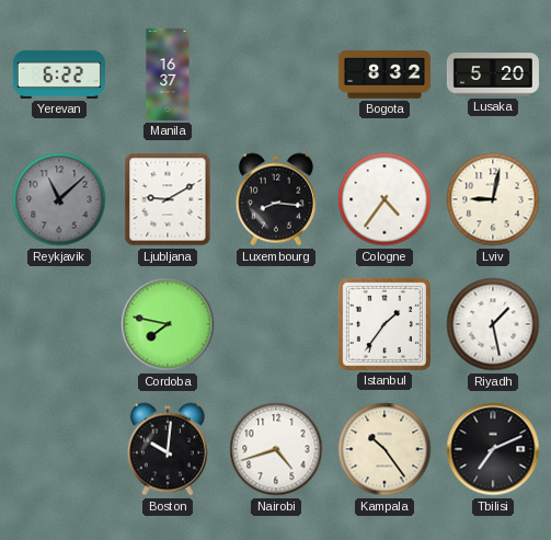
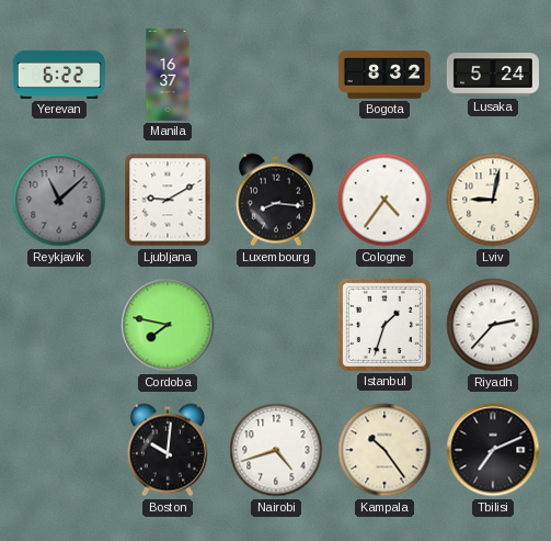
Lusaka: 5:20 -> 5:24 (493, 75)
Istanbul: 1:36 -> 1:33 (384, 325)
Riyadh: 1:28 -> 2:37 (493, 325)
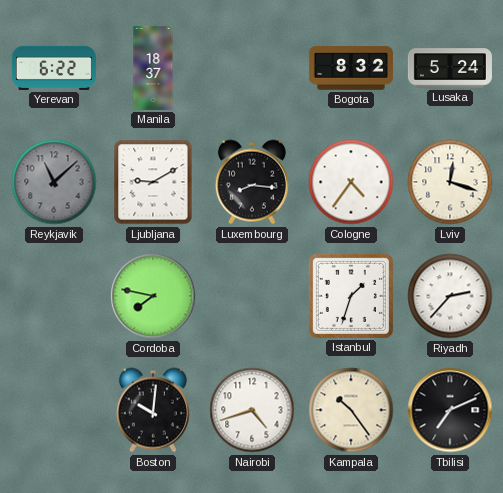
Manila: 16:37 -> 18:37 (153, 68)
Lviv: 9:02 -> 12:18 (450, 182)
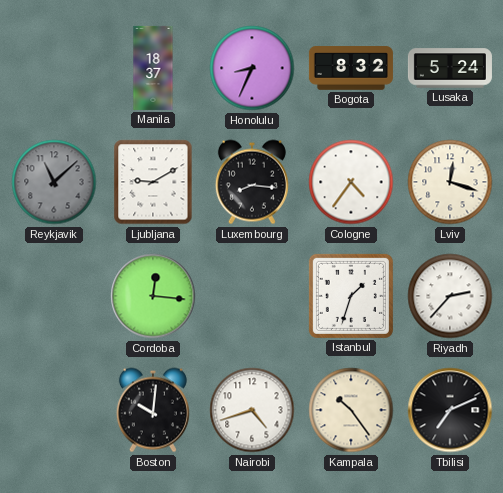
Yerevan: 6:22 -> none (54, 68)
Honolulu: none -> 8:34 (252, 68)
Cordoba: 7:47 -> 12:16 (153, 296)
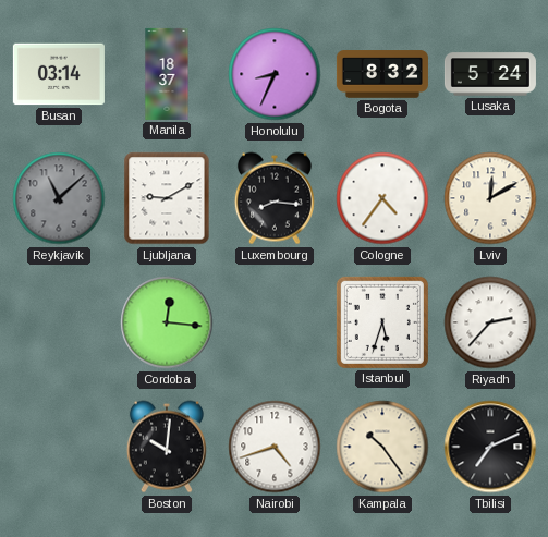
Busan: none -> 03:14 (59, 74)
Lviv: 12:18 -> 12:10 (490, 198)
Istanbul: 1:33 -> 5:33 (382, 322)
